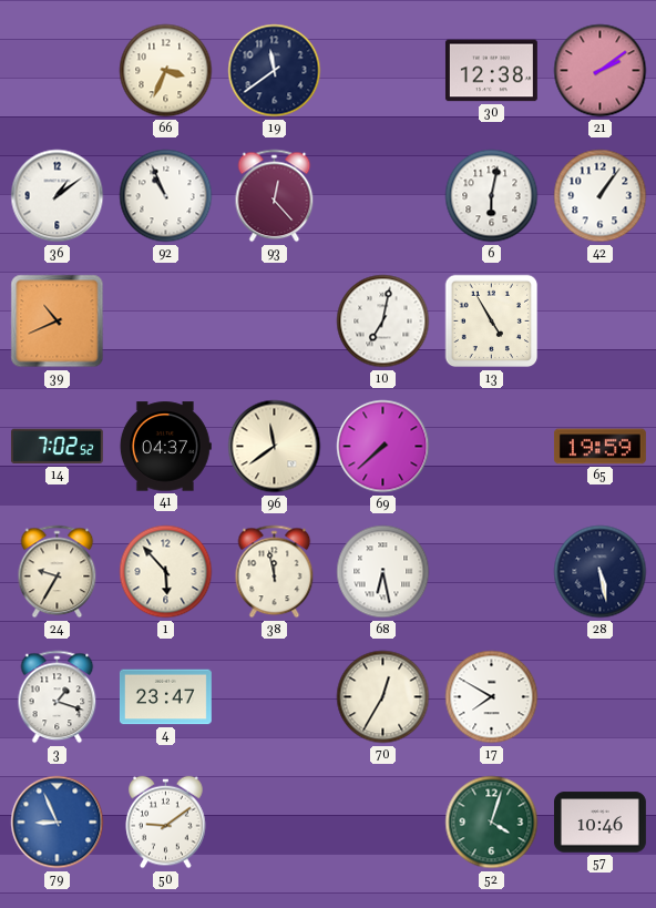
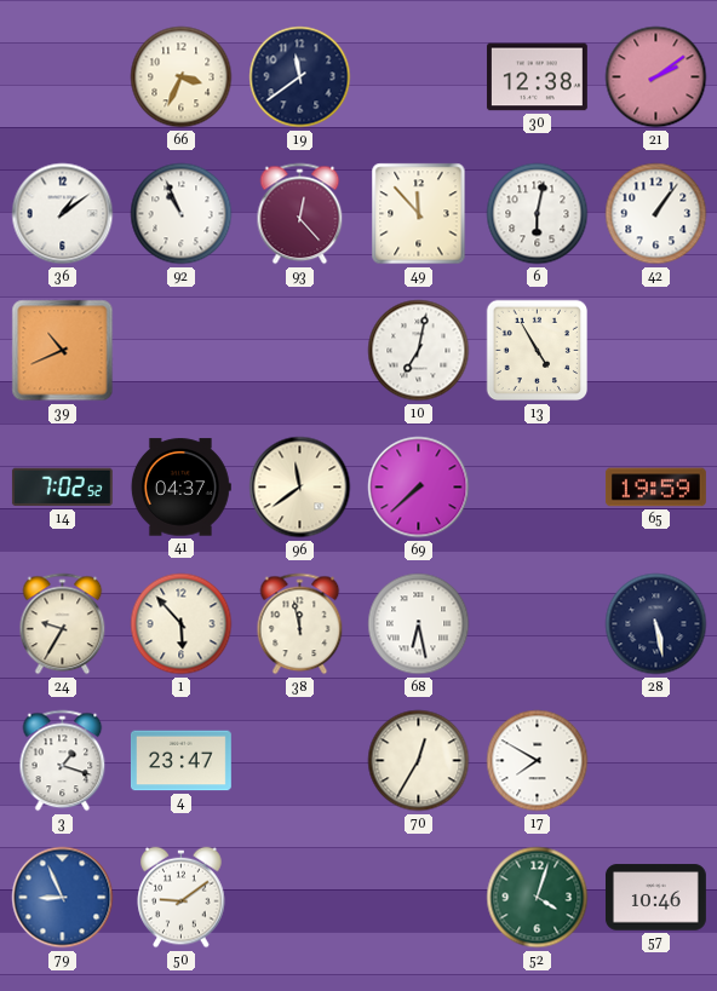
49: none -> 11:53 (419, 214)
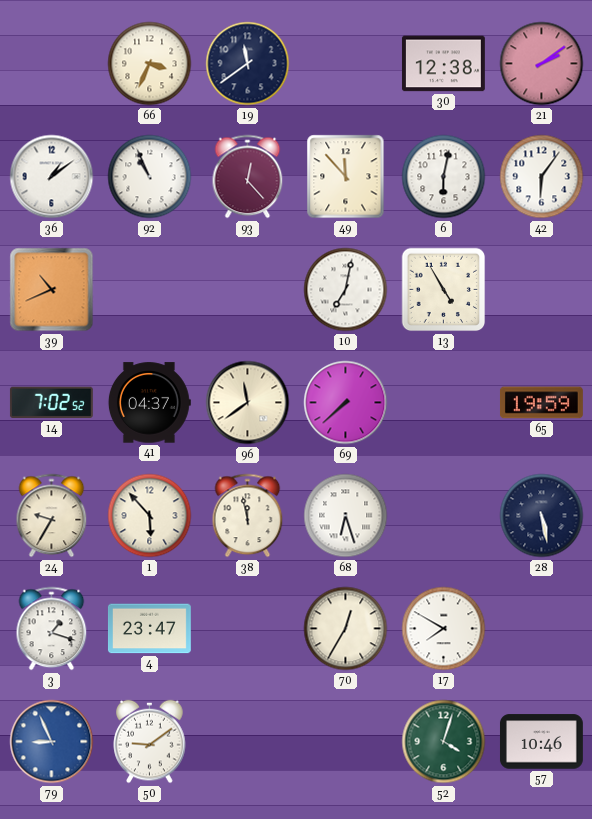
42: 1:06 -> 6:06 (542, 177)
68: 6:28 -> 6:27 (346, 516)
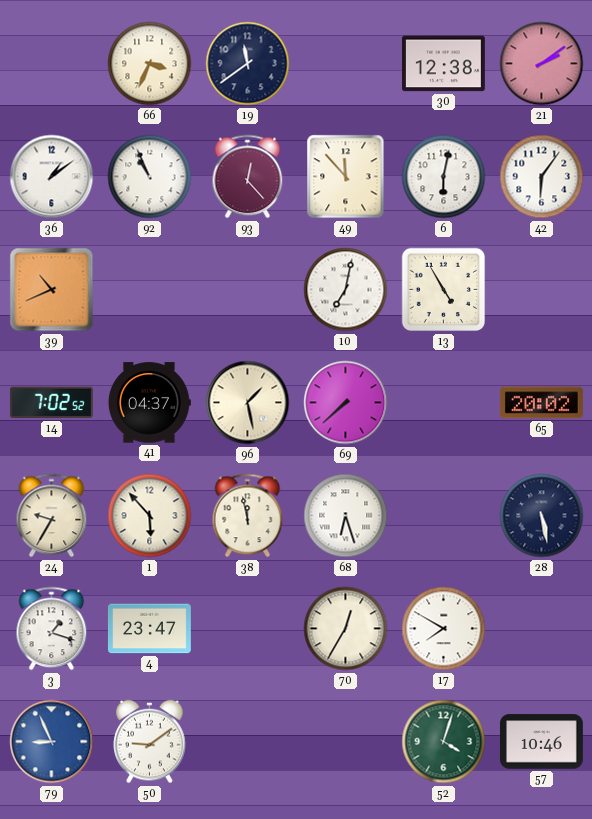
96: 11:39 -> 1:28 (248, 403)
65: 19:59 -> 20:02 (541, 403)
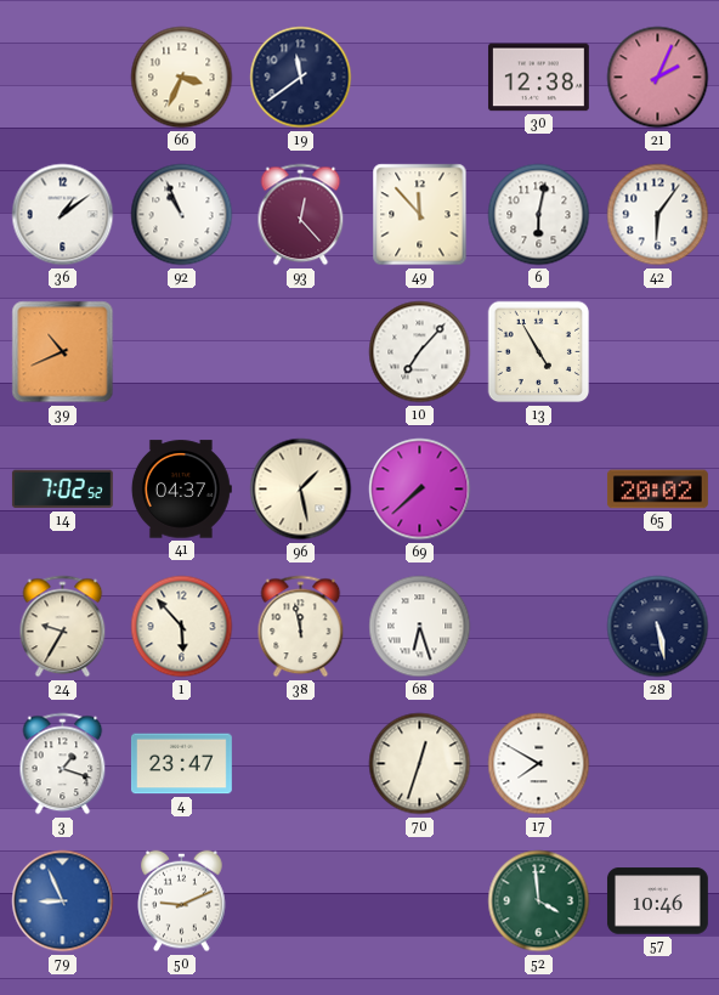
21: 2:09 -> 2:04 (658, 78)
10: 7:02 -> 7:07 (420, 352)
70: 12:35 -> 12:33 (420, 764)
50: 9:09 -> 9:11 (182, 901)
52: 4:03 -> 3:59 (539, 901)
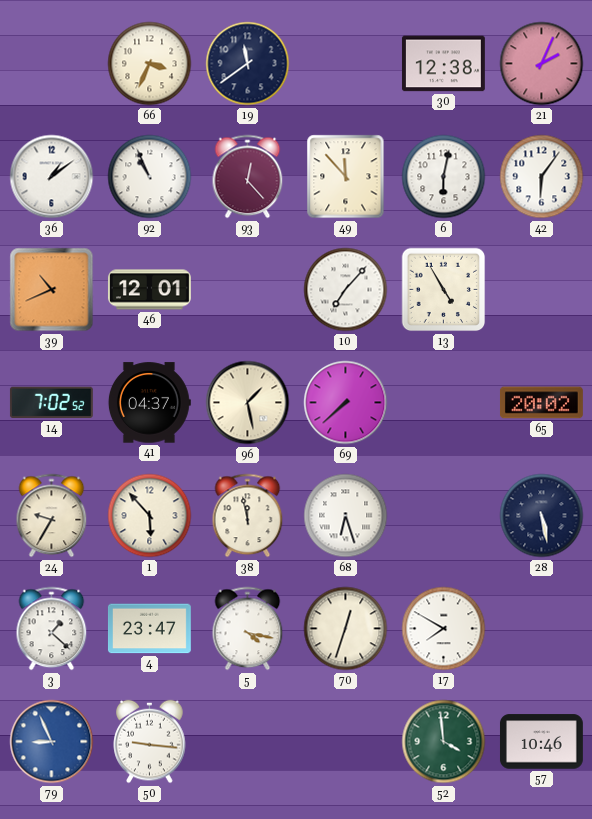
46: none -> 12:01 (149, 290)
3: 1:18 -> 1:22 (52, 629)
5: none -> 4:17 (248, 629)
50: 9:11 -> 9:16 (150, 742)
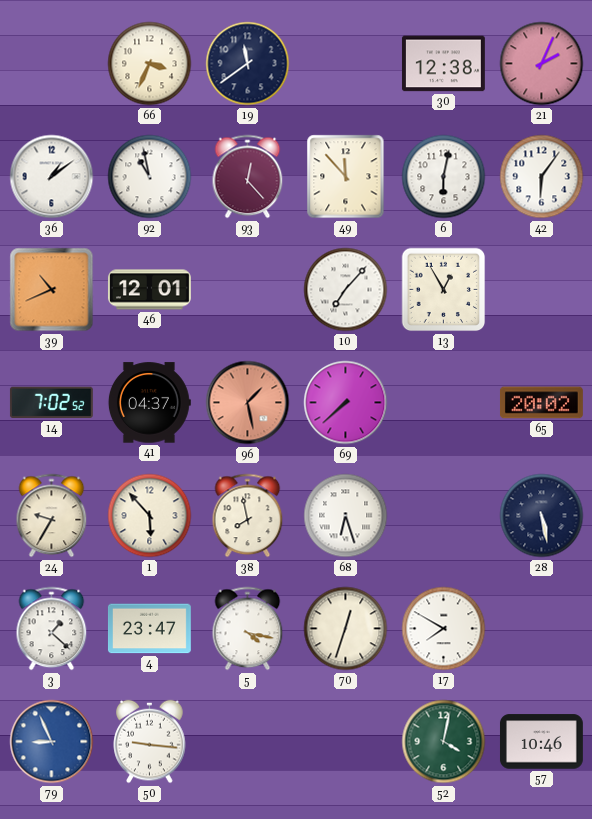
92: 10:56 -> 10:58 (150, 177)
13: 4:55 -> 12:55 (444, 290)
96 dial: cream -> salmon (248, 403)
38: 11:58 -> 7:58 (248, 516)
52: 3:59 -> 4:02 (444, 742)
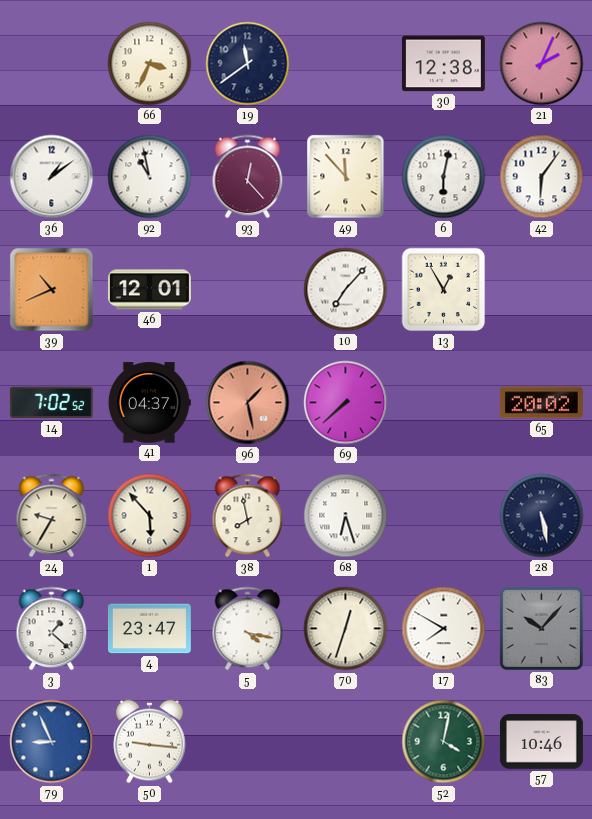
83: none -> 10:07 (541, 628)
